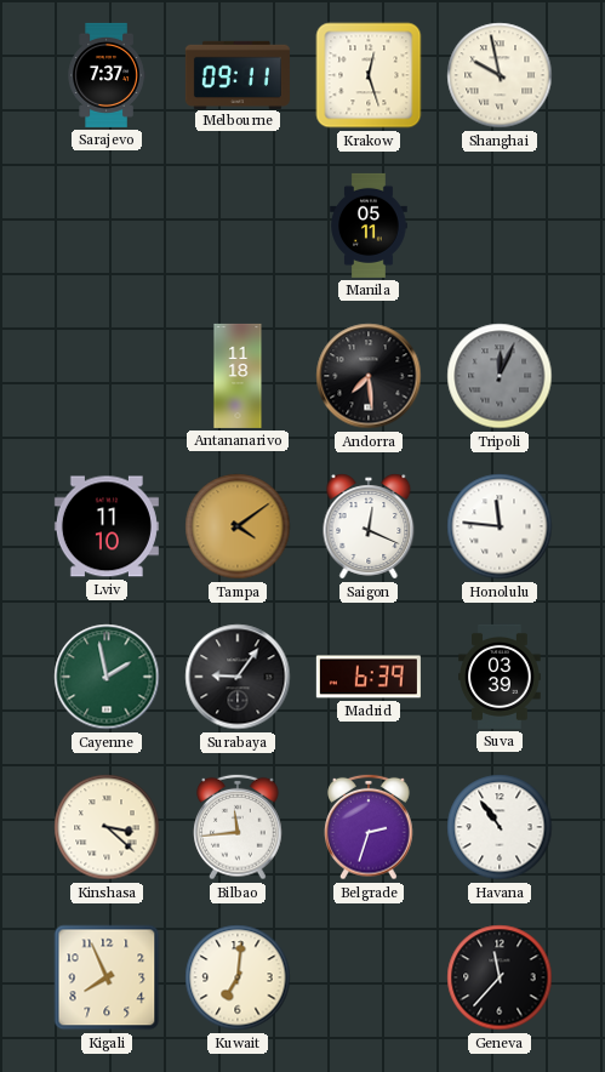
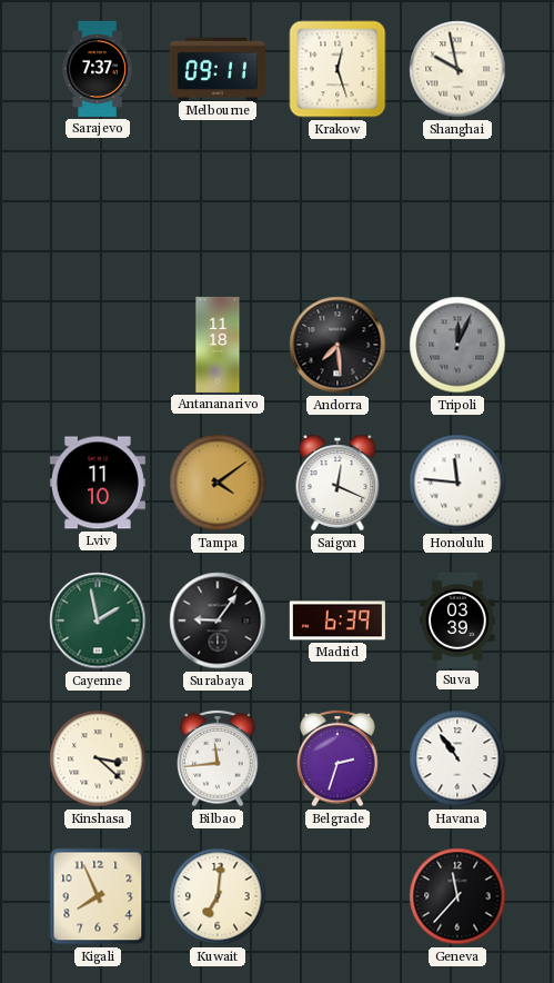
Manila: 05:11 -> none (369, 226)
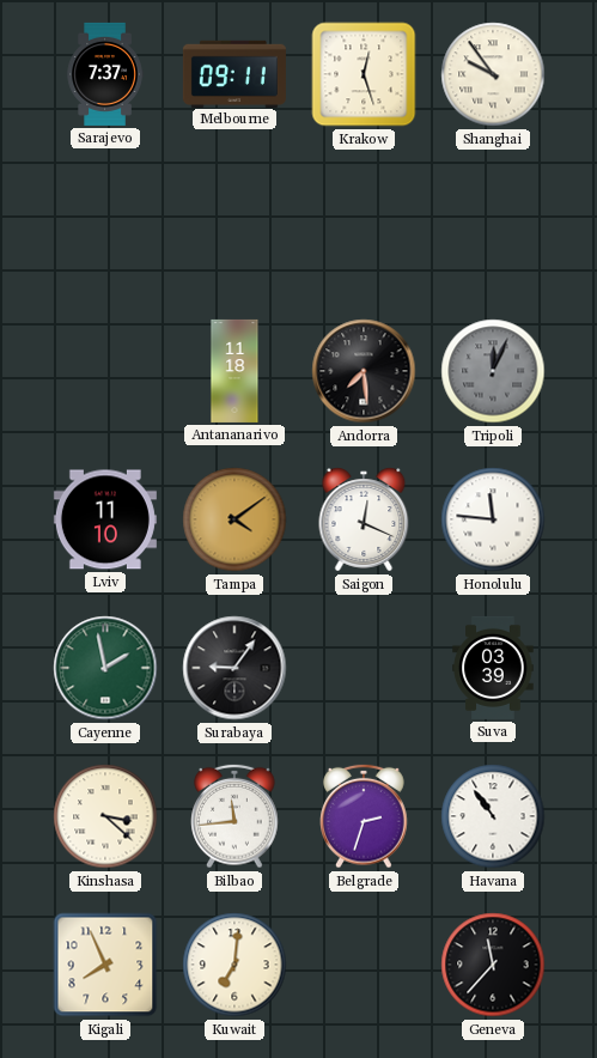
Shanghai: 9:58 -> 9:54 (493, 74)
Madrid: 6:39 -> none (338, 620)
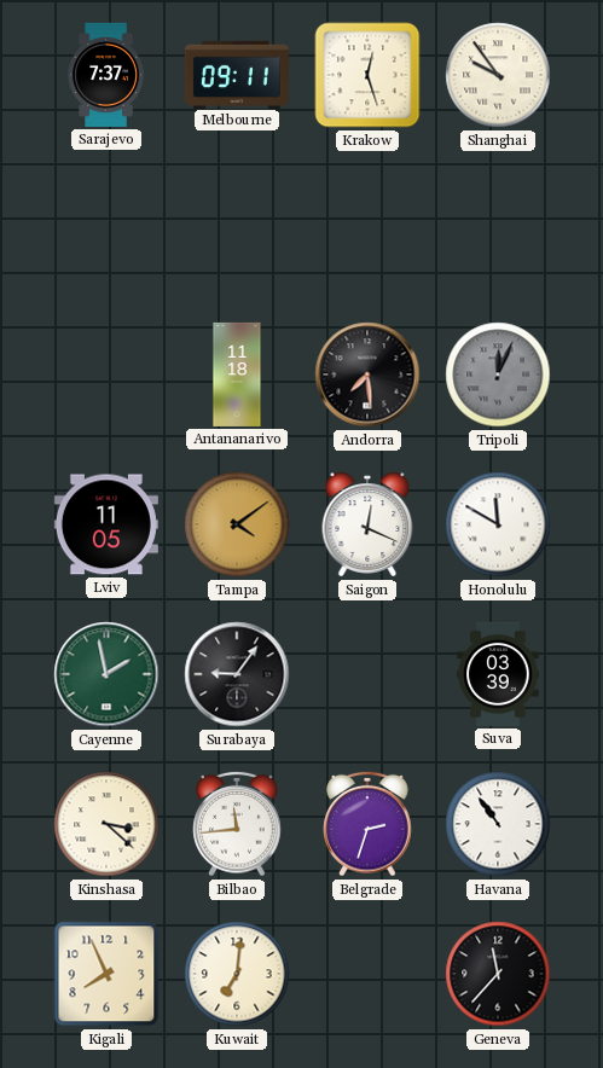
Lviv: 11:10 -> 11:05 (106, 524)
Honolulu: 11:46 -> 11:50 (498, 524)
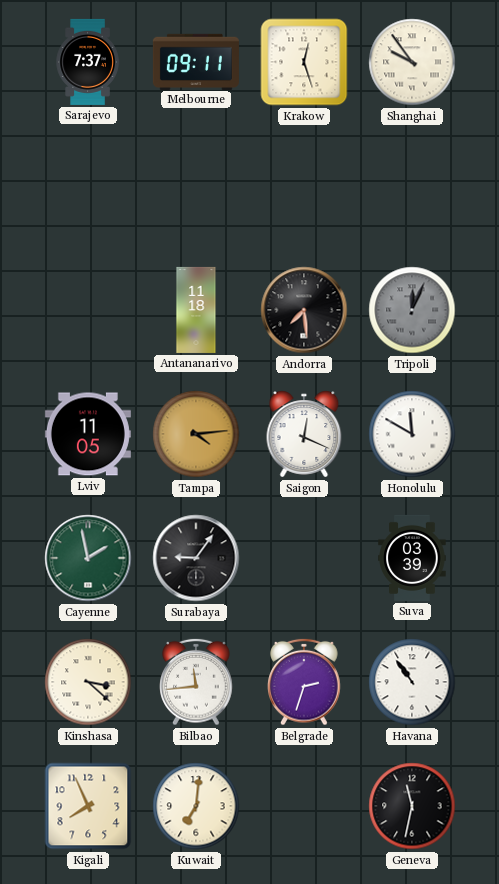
Tampa: 4:09 -> 4:14 (196, 434)
Geneva: 11:37 -> 11:32 (412, 806)
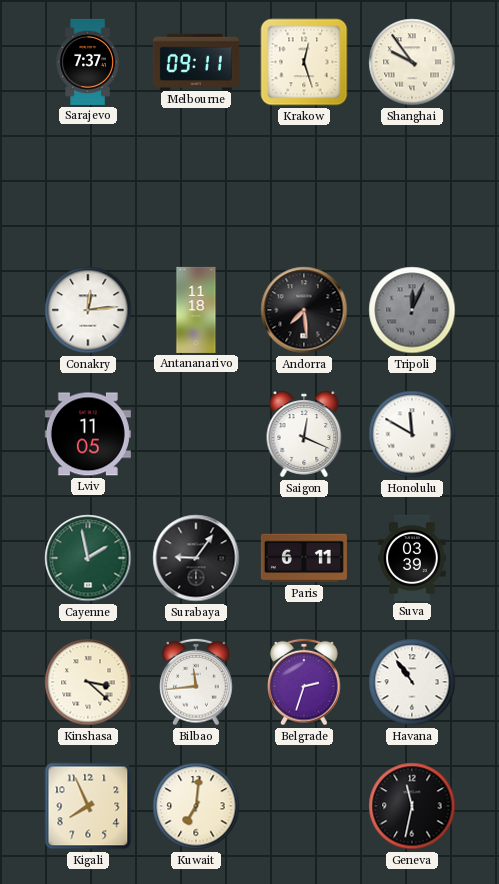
Conakry: none -> 12:14 (88, 310)
Tampa: 4:14 -> none (196, 434)
Paris: none -> 6:11 (304, 558)
